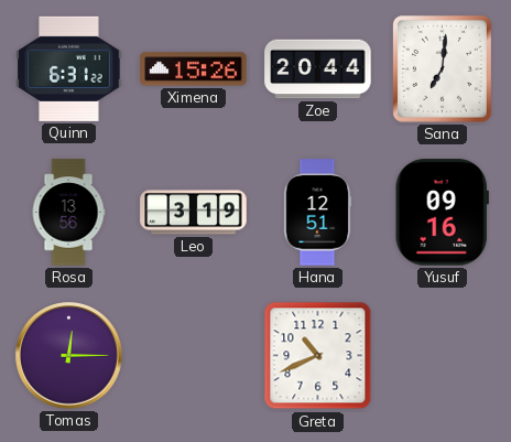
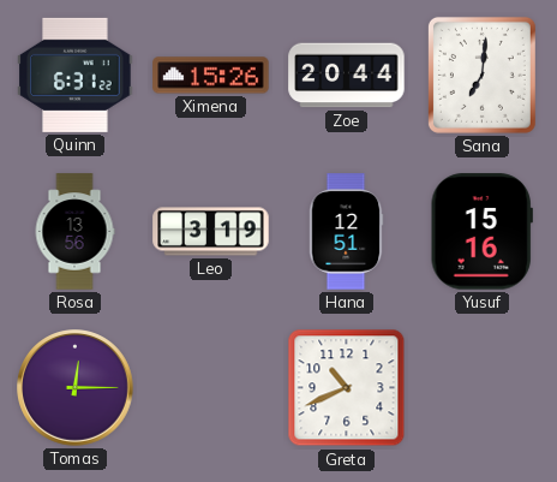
Yusuf: 09:16 -> 15:16 (481, 232)
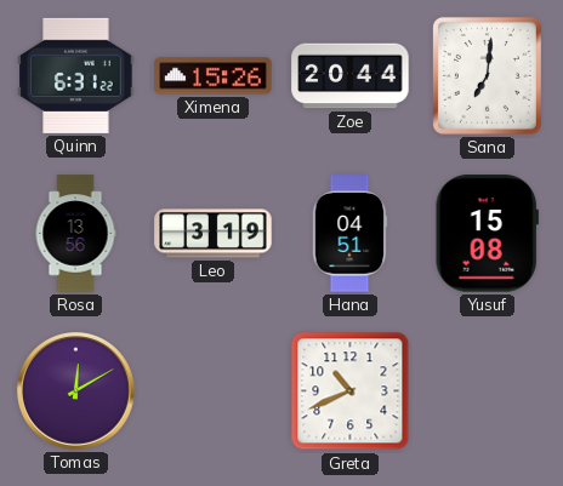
Hana: 12:51 -> 04:51 (349, 234)
Yusuf: 15:16 -> 15:08 (487, 234)
Tomas: 12:15 -> 12:10 (76, 391)
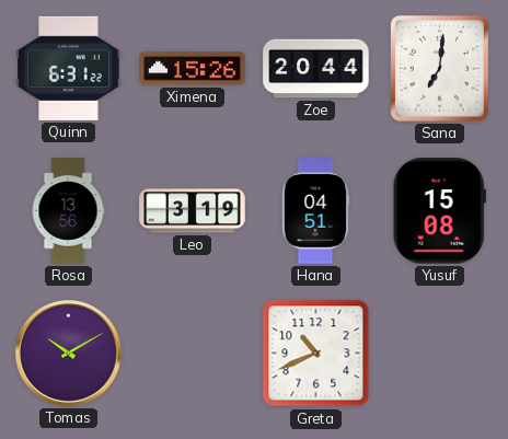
Tomas: 12:10 -> 10:10 (69, 354)
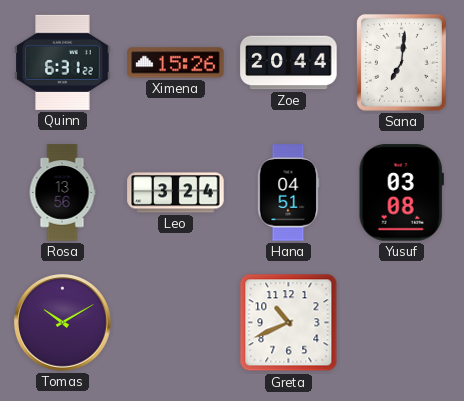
Leo: 3:19 -> 3:24 (176, 193)
Yusuf: 15:08 -> 03:08 (401, 193)
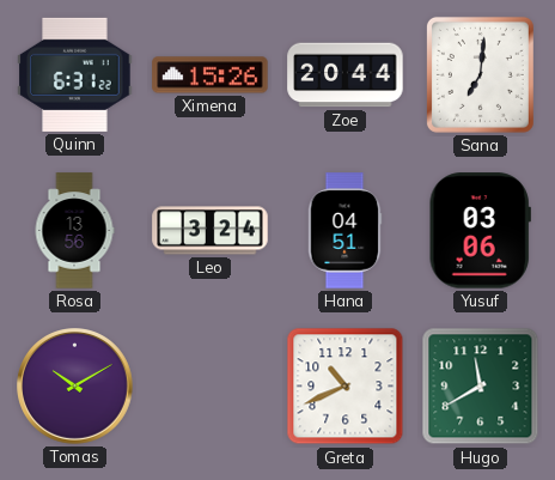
Yusuf: 03:08 -> 03:06 (480, 231)
Hugo: none -> 11:40 (481, 387)
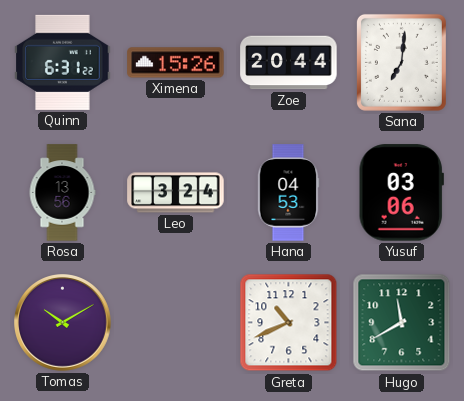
Hana: 04:51 -> 04:53 (288, 193)
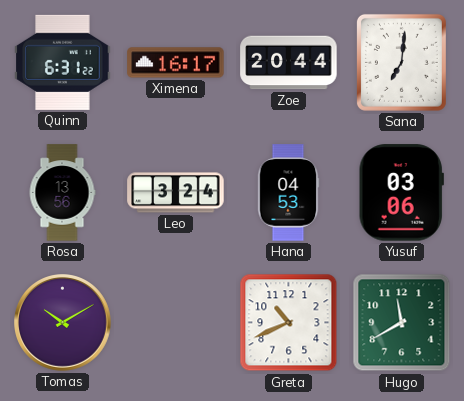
Ximena: 15:26 -> 16:17 (176, 63)
